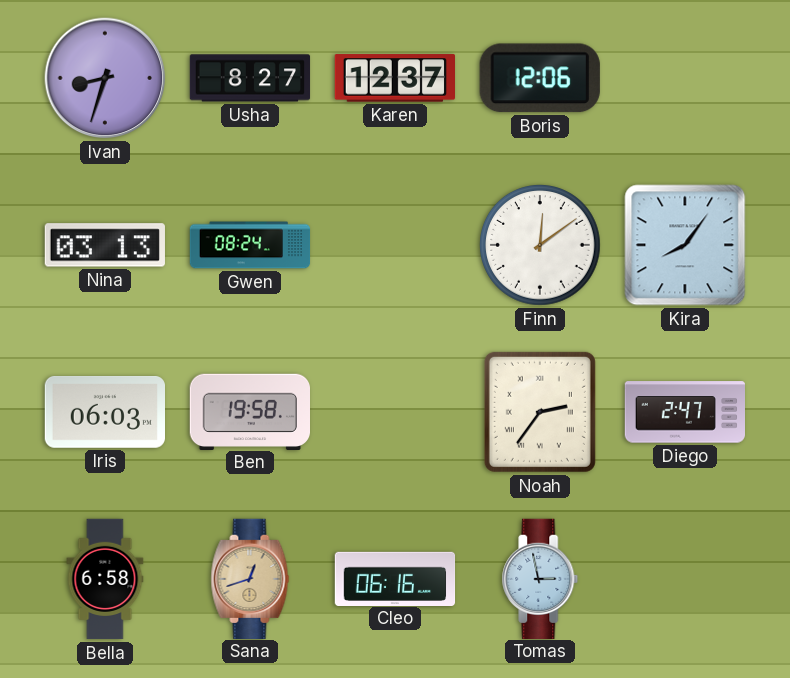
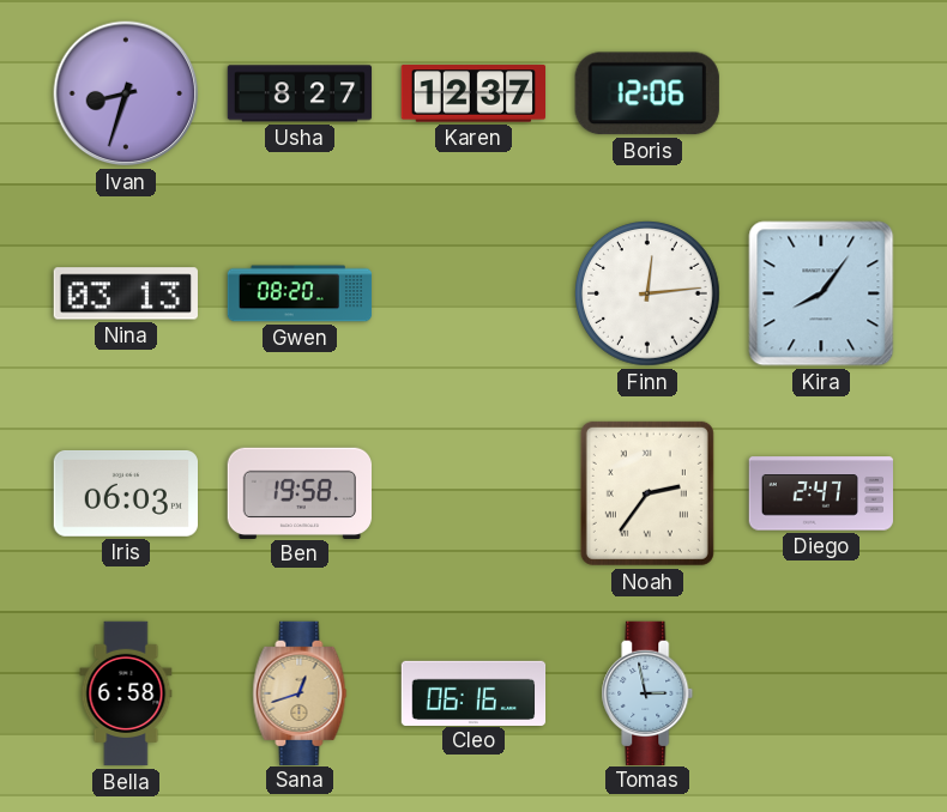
Gwen: 08:24 -> 08:20 (300, 293)
Finn: 12:09 -> 12:14 (649, 295)
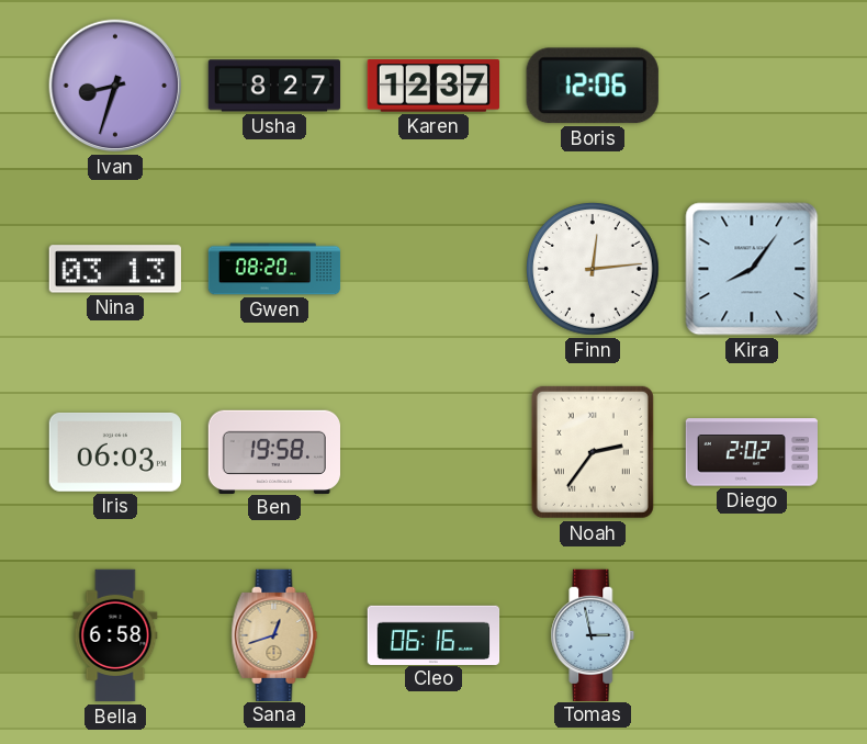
Diego: 2:47 -> 2:02 (751, 452)
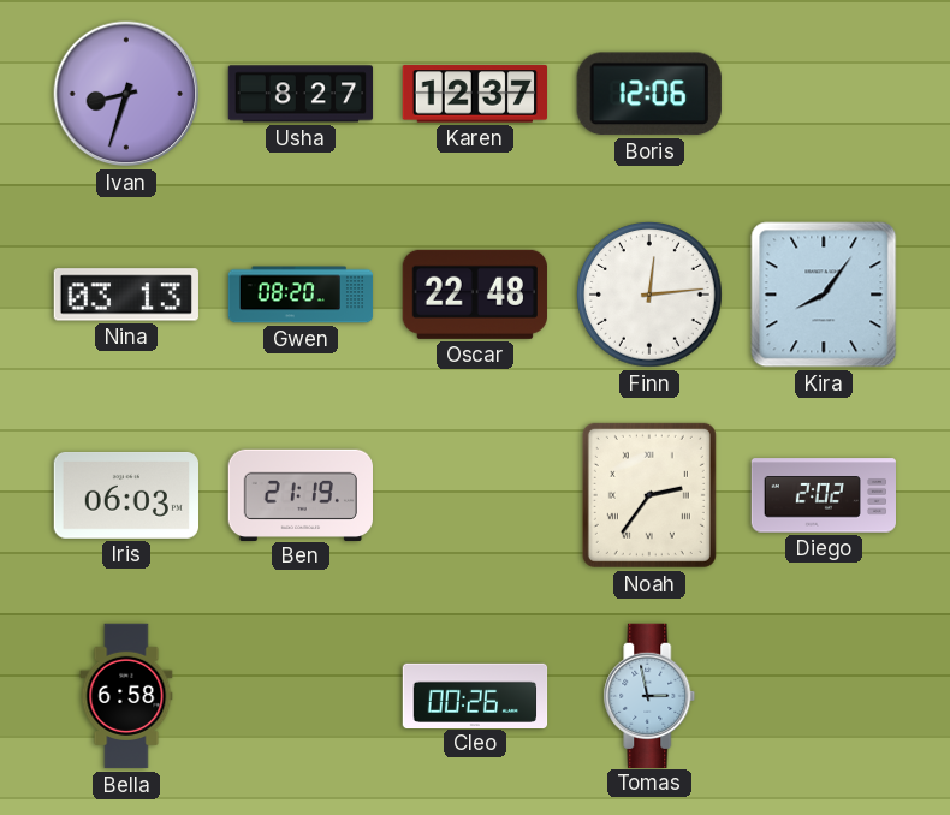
Oscar: none -> 22:48 (475, 295)
Ben: 19:58 -> 21:19 (299, 494)
Sana: 12:42 -> none (274, 634)
Cleo: 06:16 -> 00:26 (475, 695)
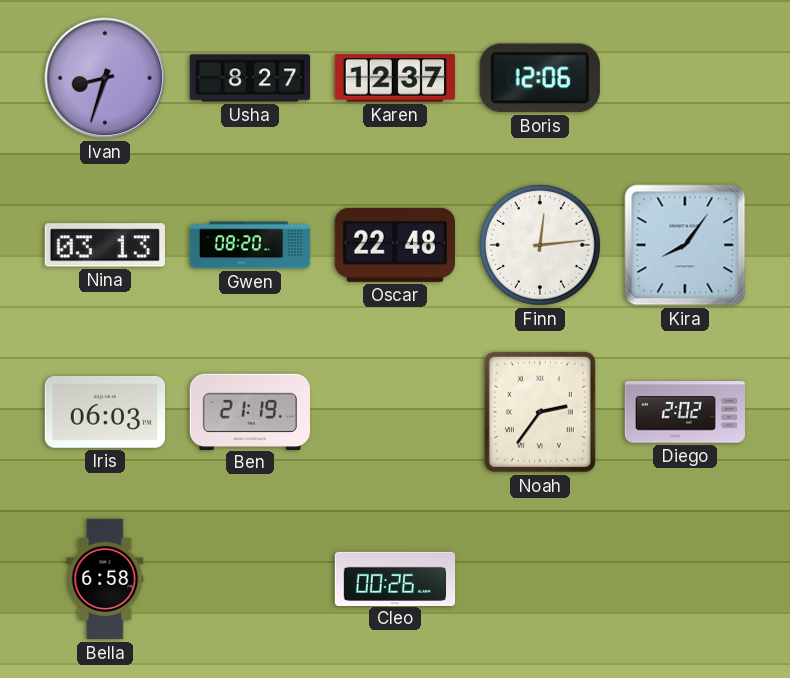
Tomas: 2:58 -> none (649, 695)
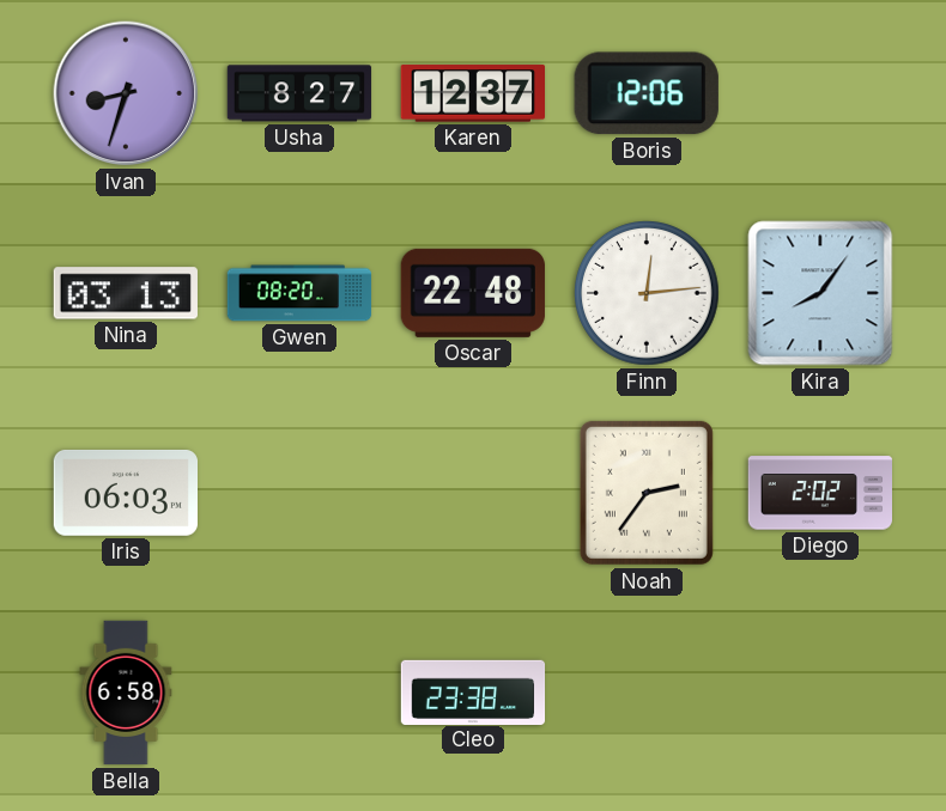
Ben: 21:19 -> none (249, 411)
Cleo: 00:26 -> 23:38 (473, 691)
